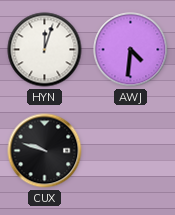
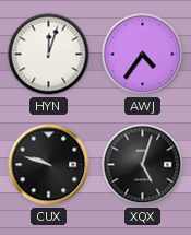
AWJ: 4:31 -> 4:36 (143, 55)
XQX: none -> 5:03 (143, 165)
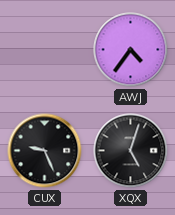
HYN: 12:03 -> none (49, 55)
CUX: 9:48 -> 9:26 (45, 151)
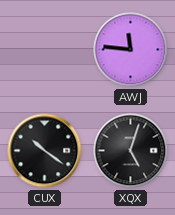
AWJ: 4:36 -> 11:46 (131, 50)
CUX: 9:26 -> 10:21 (45, 151)
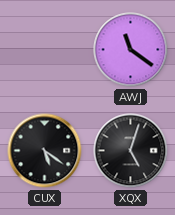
AWJ: 11:46 -> 11:21 (131, 50)
CUX: 10:21 -> 5:21 (45, 151)
